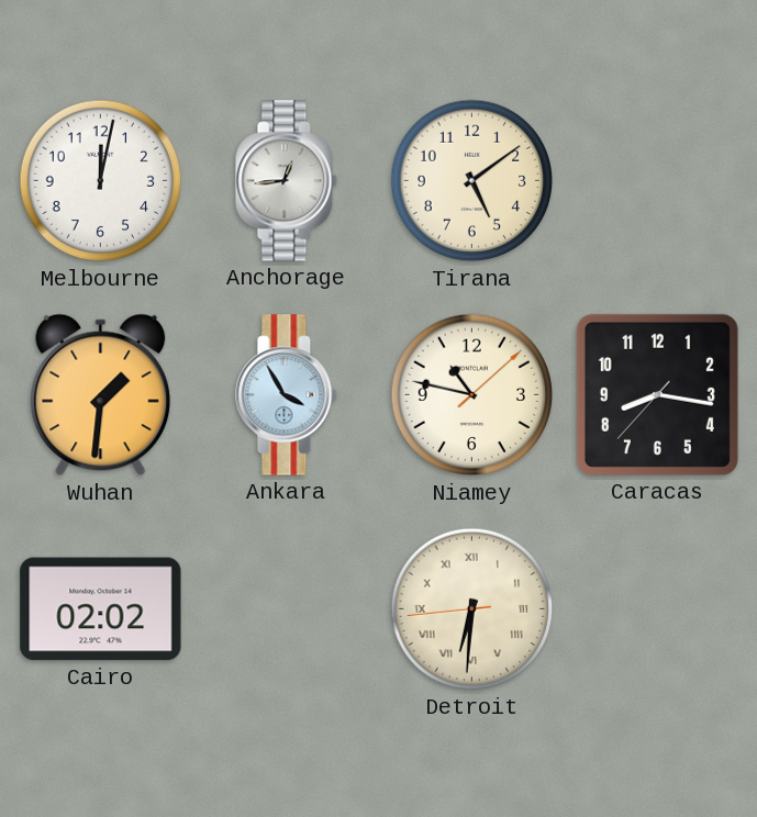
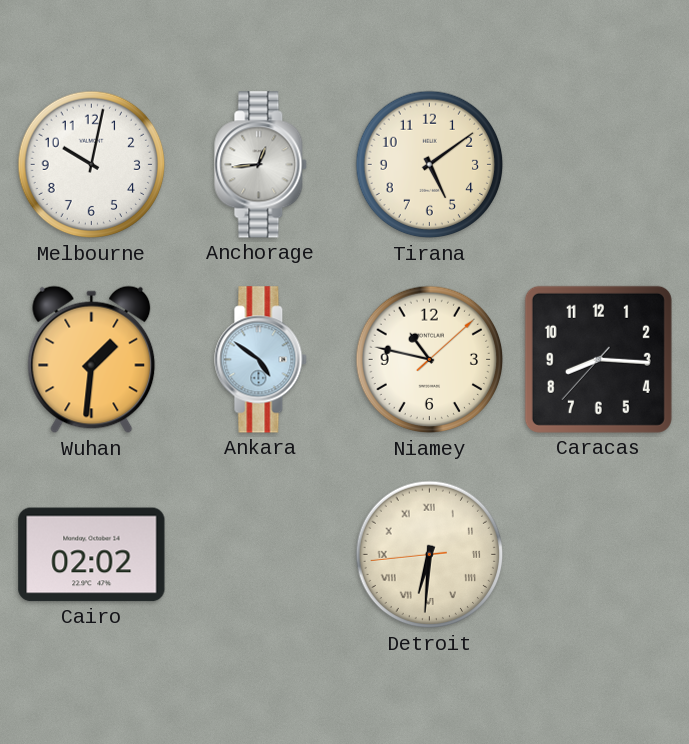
Melbourne: 12:02 -> 10:02 (92, 165)
Ankara: 3:55 -> 4:51 (261, 360)
Caracas: 8:16 -> 8:15 (598, 359)
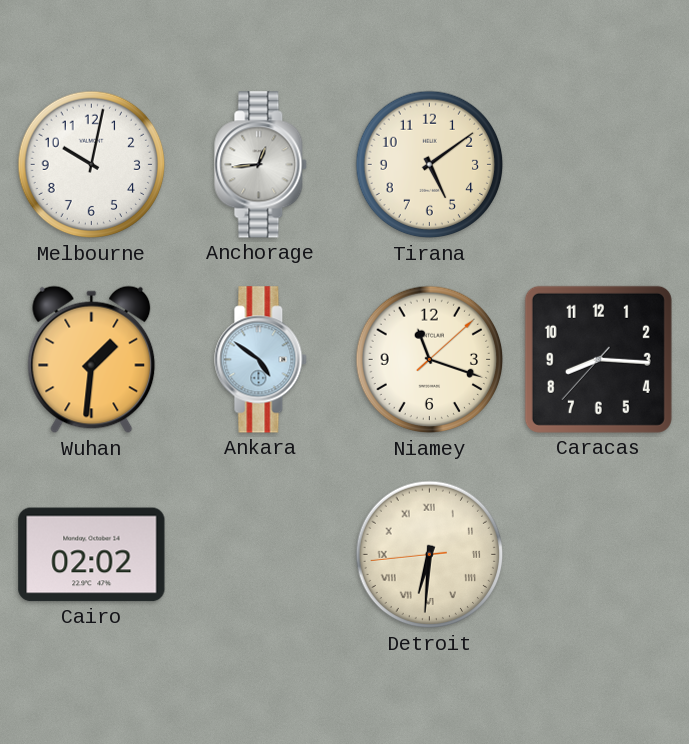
Niamey: 10:47 -> 11:18 (430, 360)
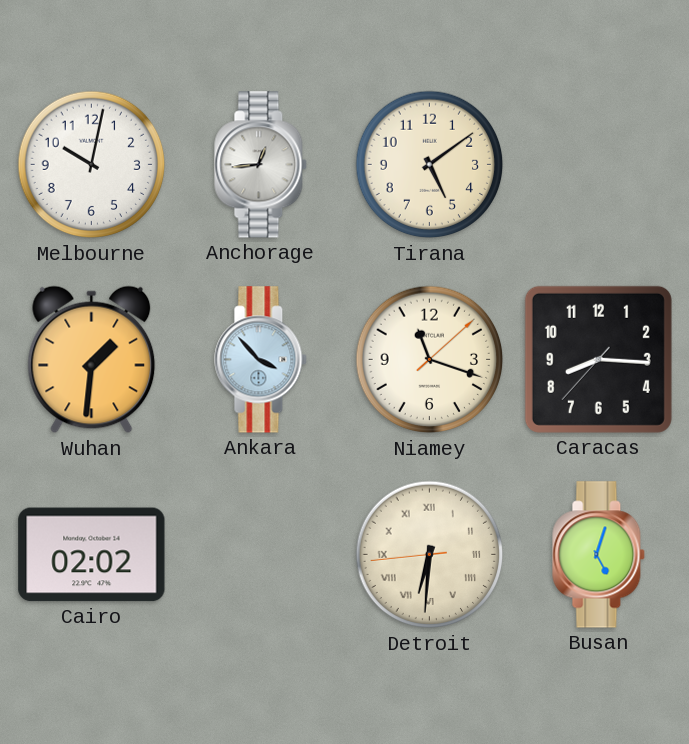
Ankara: 4:51 -> 3:53 (261, 360)
Busan: none -> 5:03 (599, 555)
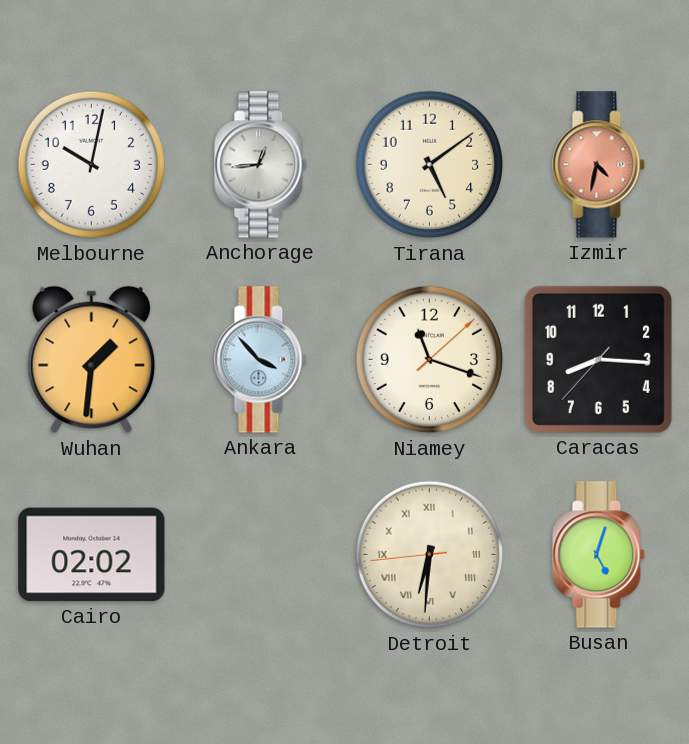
Izmir: none -> 4:32 (599, 165)
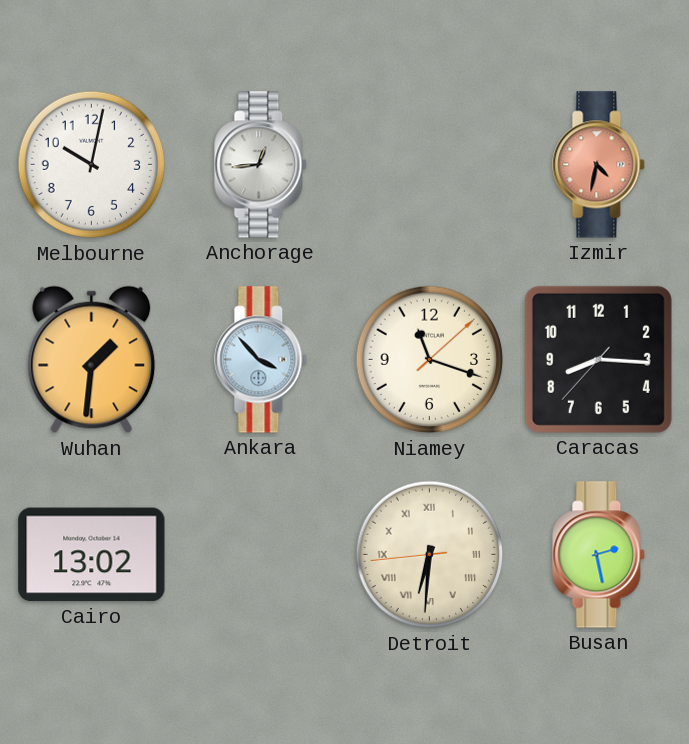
Tirana: 5:09 -> none (430, 165)
Cairo: 02:02 -> 13:02 (92, 555)
Busan: 5:03 -> 2:28 (599, 555)
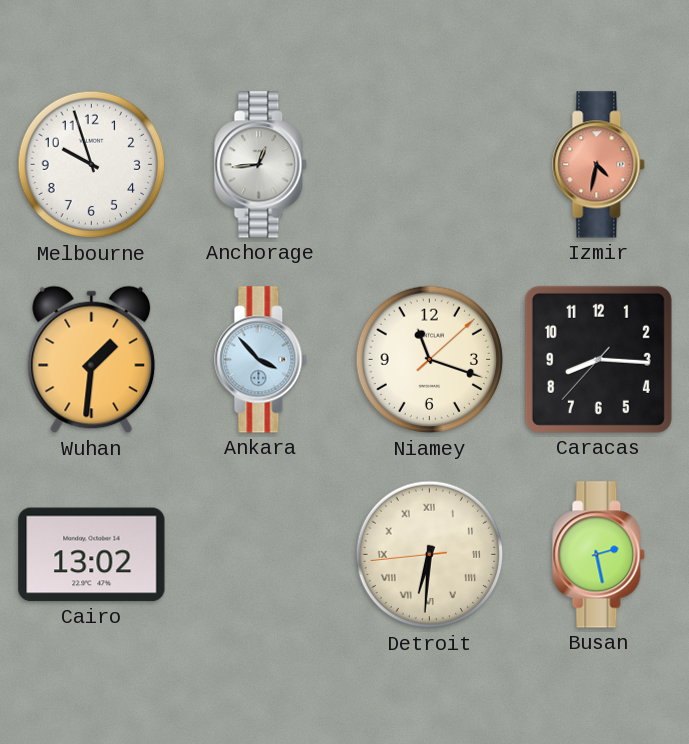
Melbourne: 10:02 -> 9:57 (92, 165)
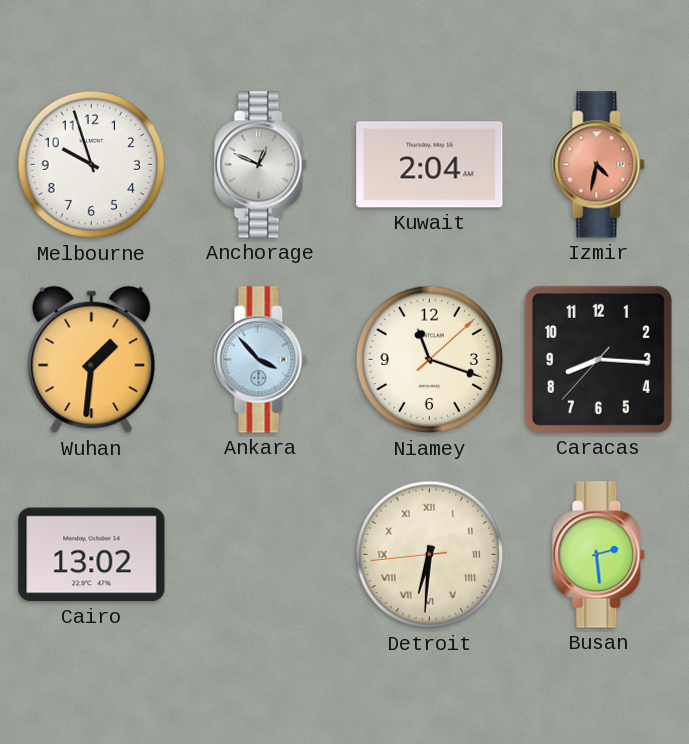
Anchorage: 12:44 -> 12:49 (261, 165)
Kuwait: none -> 2:04 (430, 165)
Busan: 2:28 -> 2:29 (599, 555)
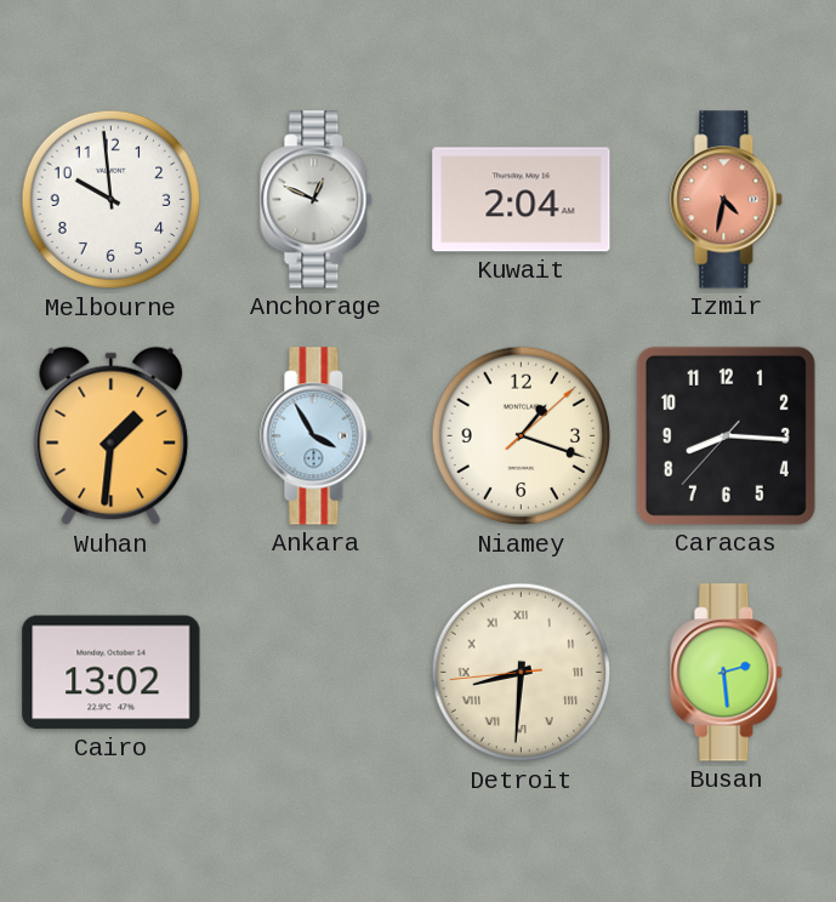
Melbourne: 9:57 -> 9:59 (112, 200)
Ankara: 3:53 -> 3:55 (317, 436)
Niamey: 11:18 -> 1:18 (522, 436)
Detroit: 6:30 -> 8:30 (522, 673)
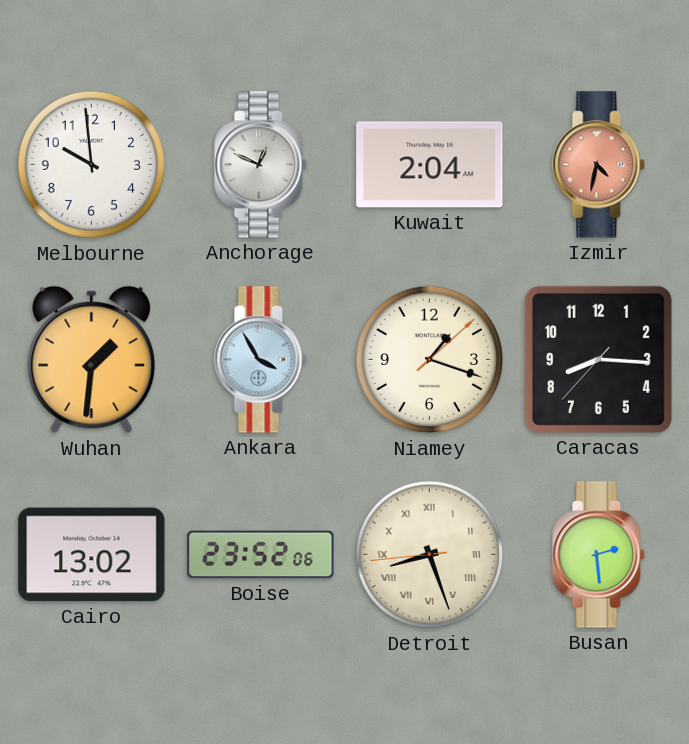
Boise: none -> 23:52 (261, 555)
Detroit: 8:30 -> 8:26 (430, 555)
